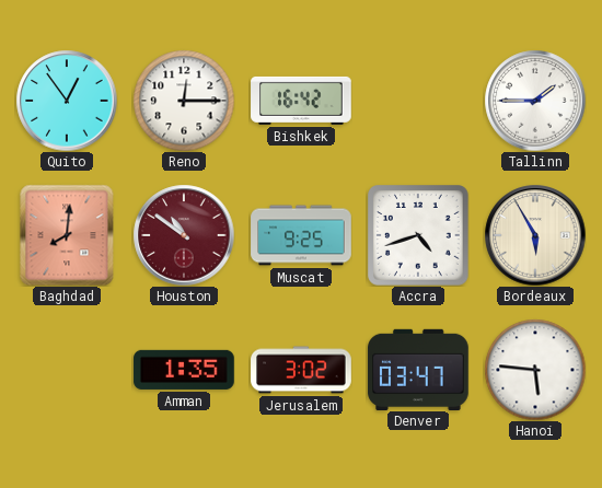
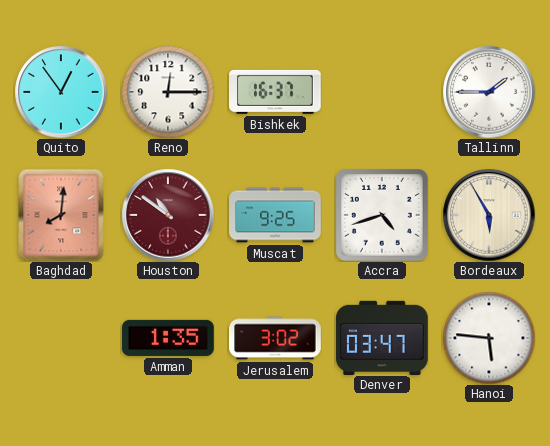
Bishkek: 16:42 -> 16:37 (275, 92)
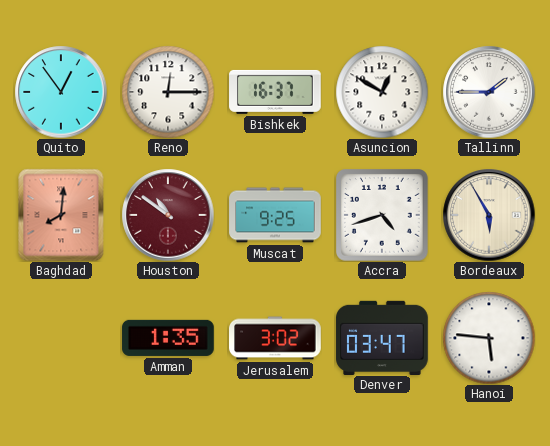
Asuncion: none -> 12:50 (382, 92)
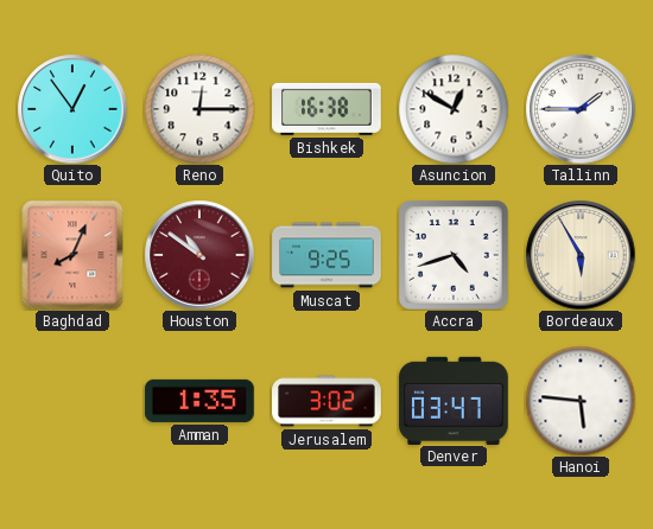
Bishkek: 16:37 -> 16:38 (326, 109)
Baghdad: 8:01 -> 8:04 (72, 255)
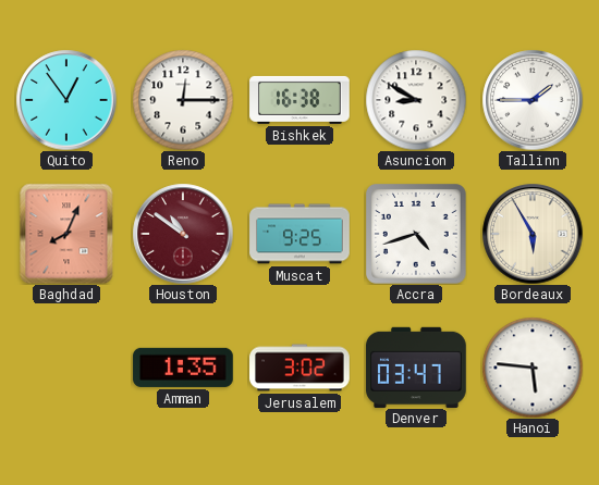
Asuncion: 12:50 -> 8:50 (416, 100)
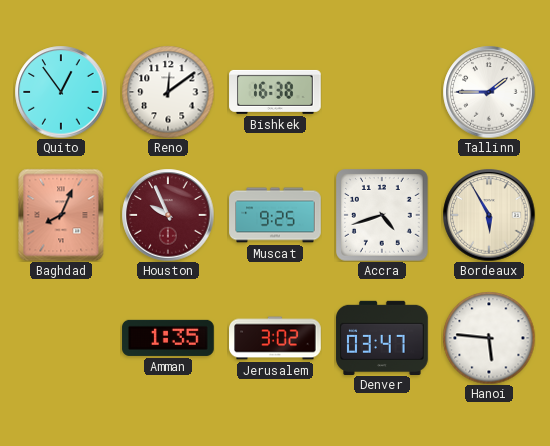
Reno: 12:15 -> 12:09 (168, 92)
Asuncion: 8:50 -> none (416, 100)
Houston: 10:51 -> 9:56 (168, 215)
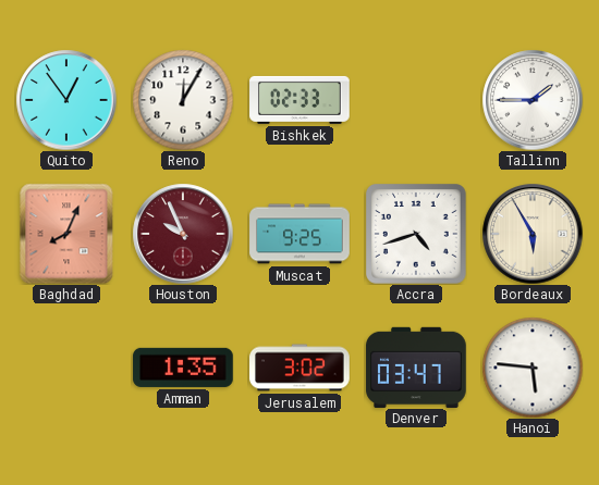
Reno: 12:09 -> 12:05 (183, 100)
Bishkek: 16:38 -> 02:33 (299, 100)
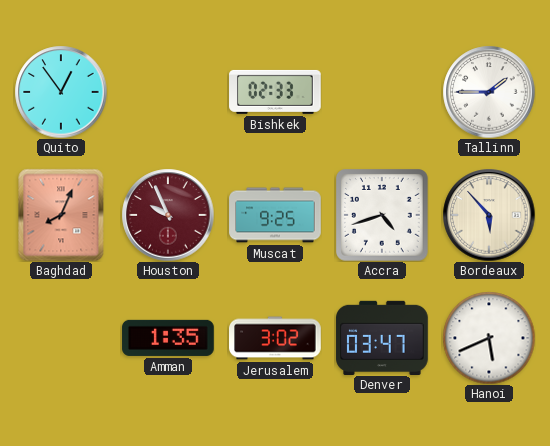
Reno: 12:05 -> none (183, 100)
Bordeaux: 5:55 -> 5:53 (489, 215)
Hanoi: 5:46 -> 5:41 (489, 338)
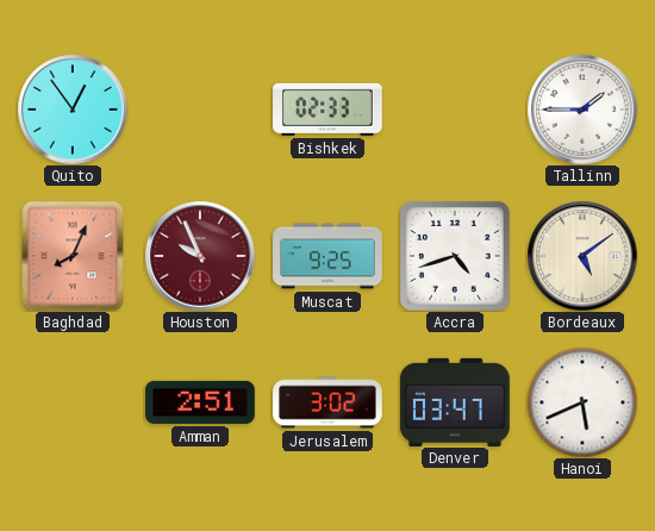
Bordeaux: 5:53 -> 5:09 (582, 256)
Amman: 1:35 -> 2:51 (200, 402)
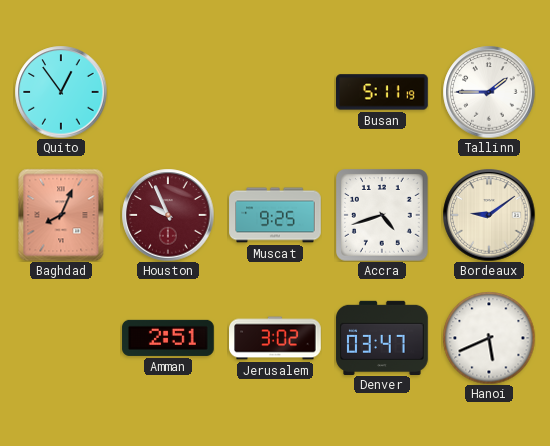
Bishkek: 02:33 -> none (327, 110)
Busan: none -> 5:11 (383, 92)
Bordeaux: 5:09 -> 9:09 (489, 215)
